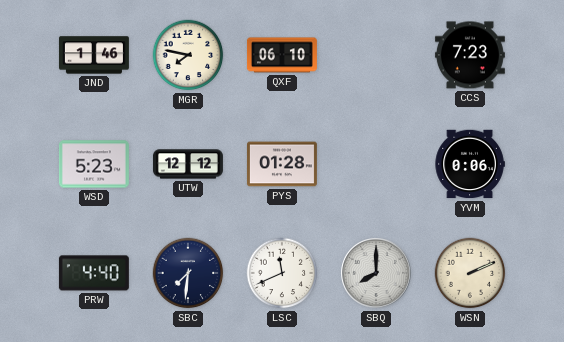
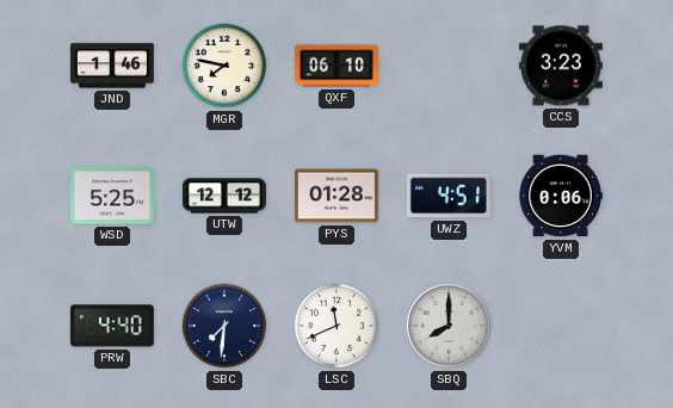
CCS: 7:23 -> 3:23 (561, 66)
WSD: 5:23 -> 5:25 (112, 196)
UWZ: none -> 4:51 (449, 196)
WSN: 2:11 -> none (470, 273)
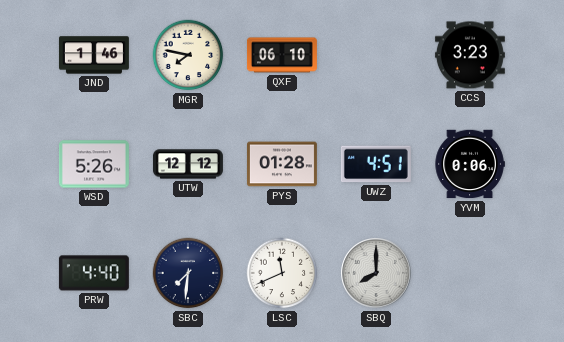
WSD: 5:25 -> 5:26 (94, 164)
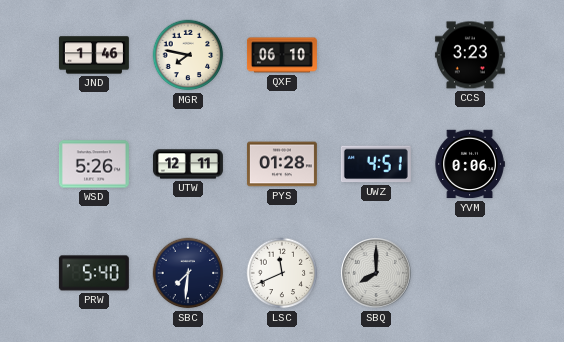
UTW: 12:12 -> 12:11 (188, 164)
PRW: 4:40 -> 5:40 (94, 273)
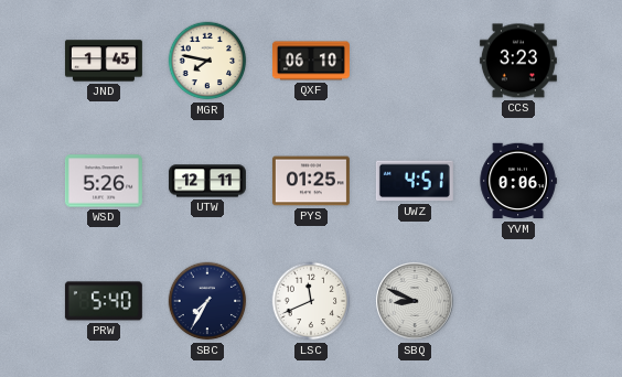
JND: 1:46 -> 1:45 (104, 61)
PYS: 01:28 -> 01:25 (311, 181)
SBC: 7:31 -> 7:35 (207, 301)
SBQ: 8:00 -> 8:49 (416, 302)
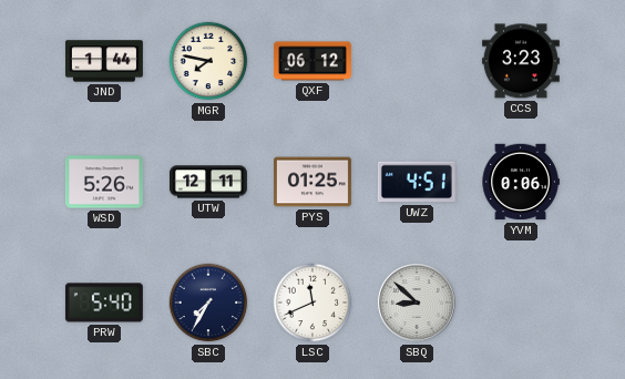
JND: 1:45 -> 1:44 (104, 61)
QXF: 06:10 -> 06:12 (312, 61)
SBQ: 8:49 -> 8:52 (418, 304)
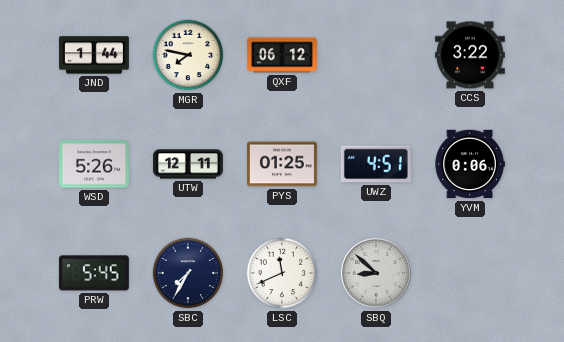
CCS: 3:23 -> 3:22 (470, 55)
PRW: 5:40 -> 5:45 (94, 273)
